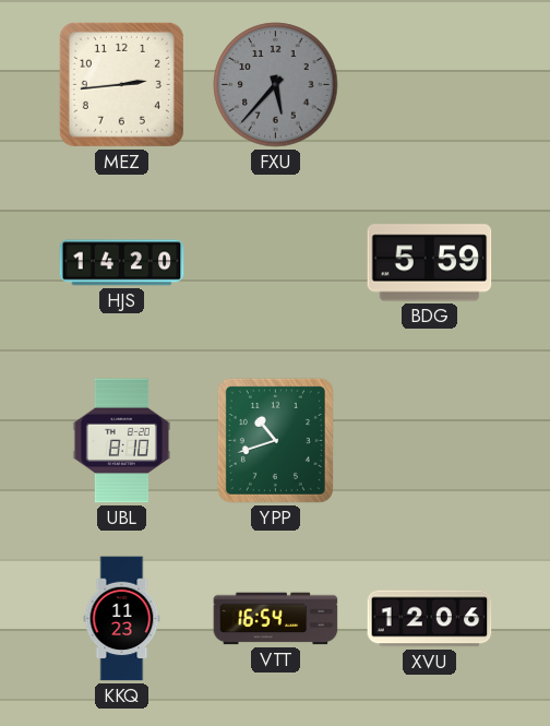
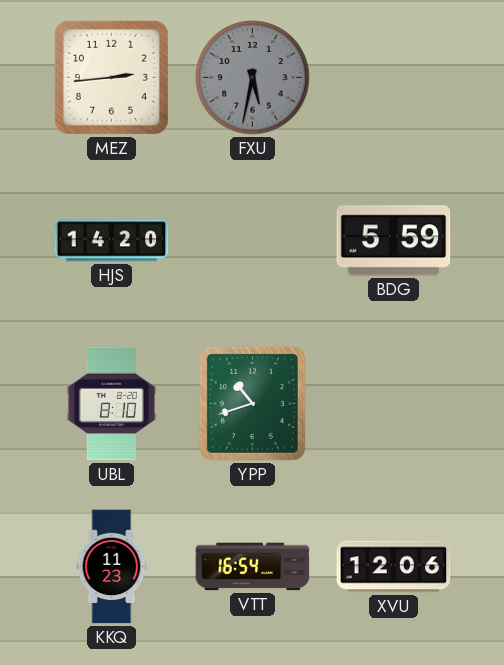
FXU: 5:37 -> 5:32 (253, 78)
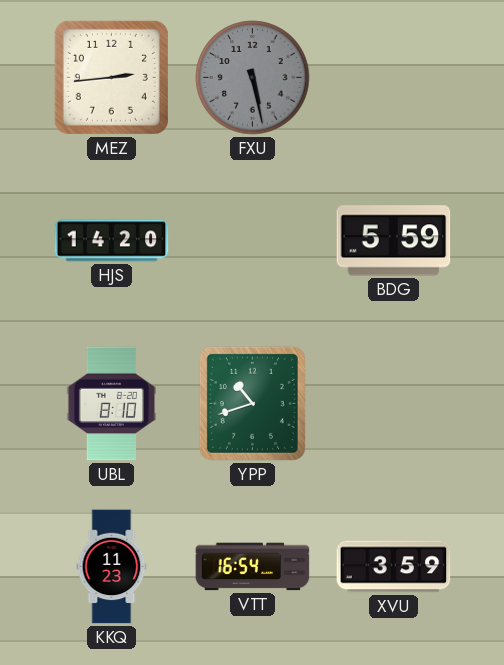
FXU: 5:32 -> 5:28 (253, 78)
XVU: 12:06 -> 3:59 (394, 567)
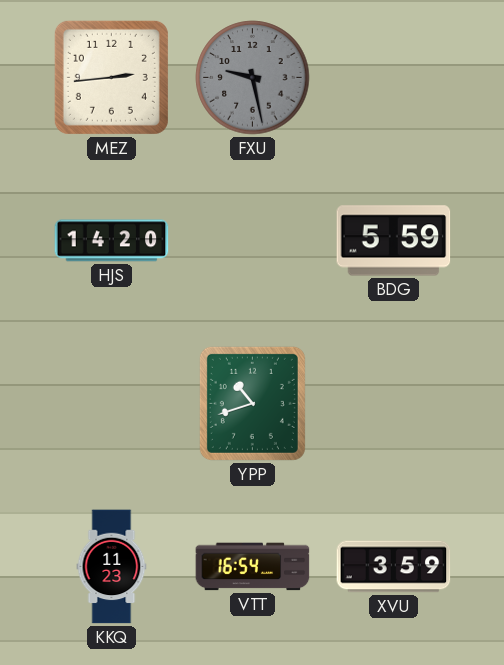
FXU: 5:28 -> 9:28 (253, 78)
UBL: 8:10 -> none (111, 404)
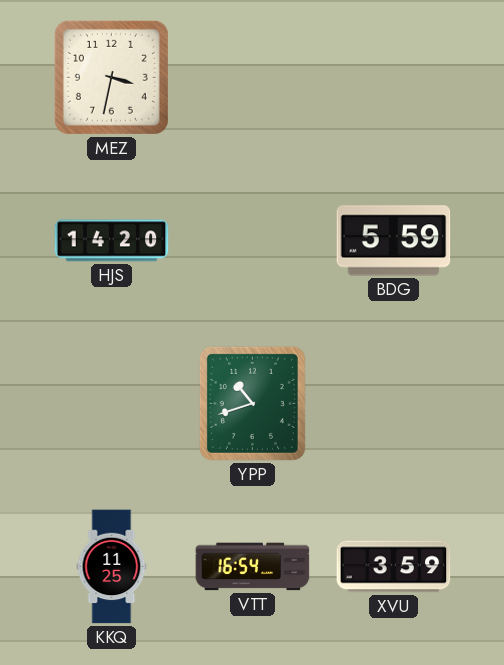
MEZ: 2:44 -> 3:32 (111, 77)
FXU: 9:28 -> none (253, 78)
KKQ: 11:23 -> 11:25 (112, 567)
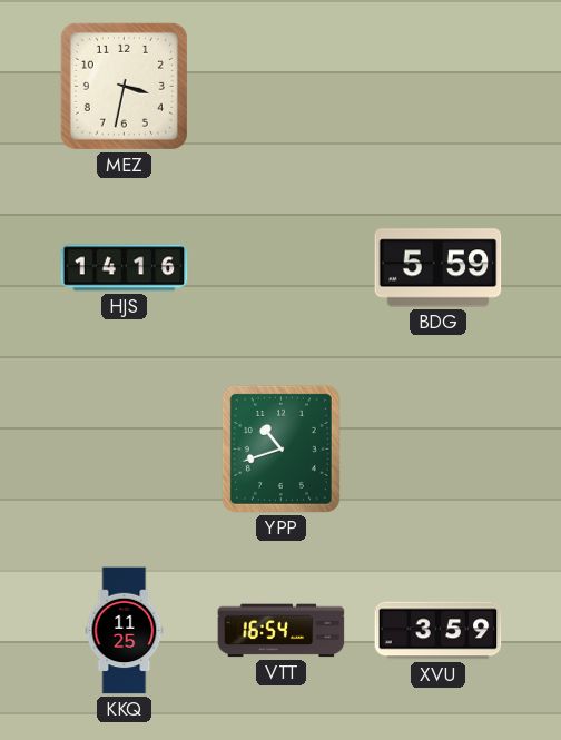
HJS: 14:20 -> 14:16 (125, 268)
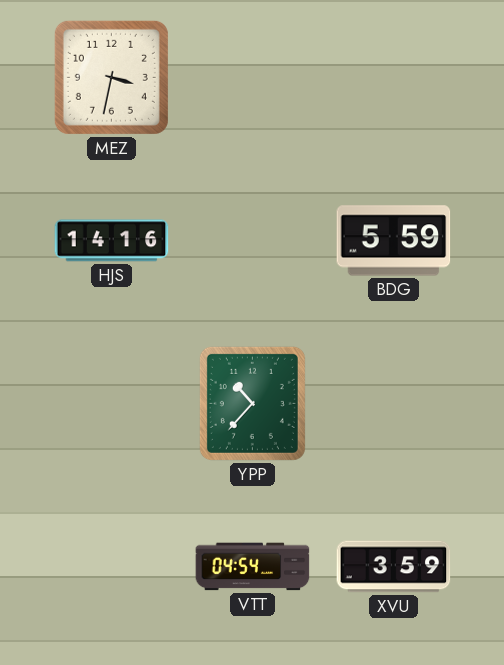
YPP: 10:42 -> 10:37 (252, 403)
KKQ: 11:25 -> none (125, 631)
VTT: 16:54 -> 04:54 (253, 567)
